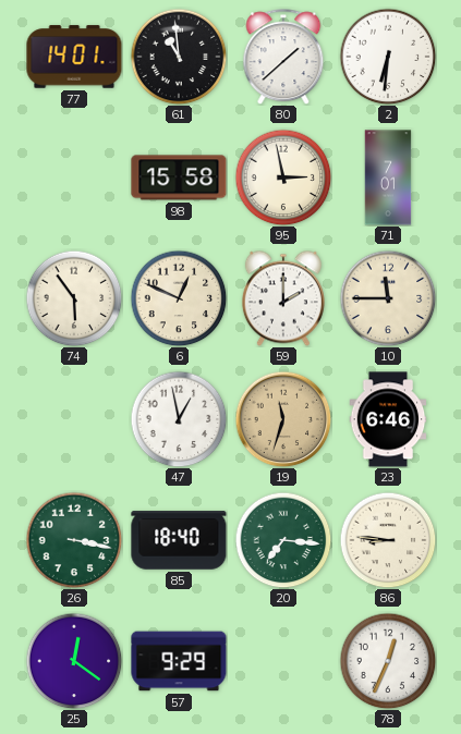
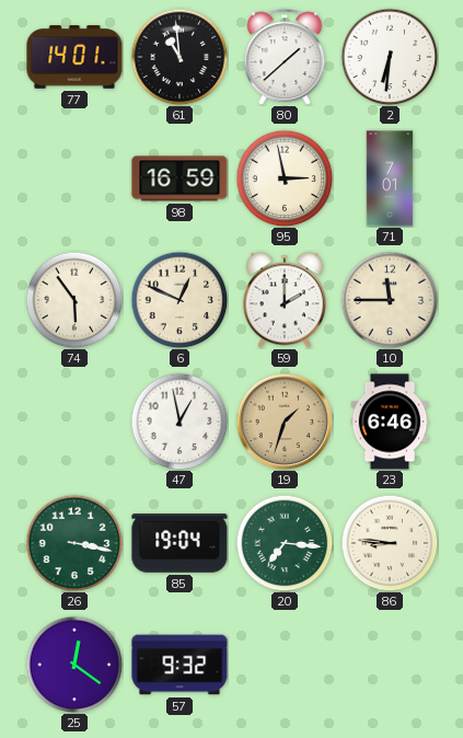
98: 15:58 -> 16:59 (180, 178)
19: 11:33 -> 1:33 (285, 422)
85: 18:40 -> 19:04 (180, 543)
57: 9:29 -> 9:32 (180, 665)
78: 12:34 -> none (388, 661)
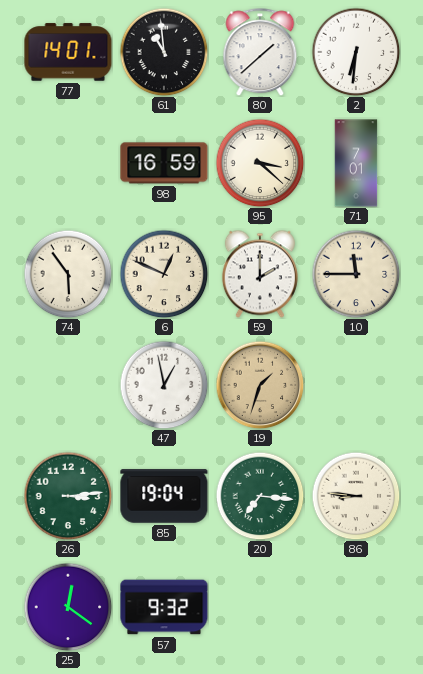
95: 2:58 -> 3:22 (260, 163)
23: 6:46 -> none (390, 422)
26: 3:17 -> 3:14 (68, 496)
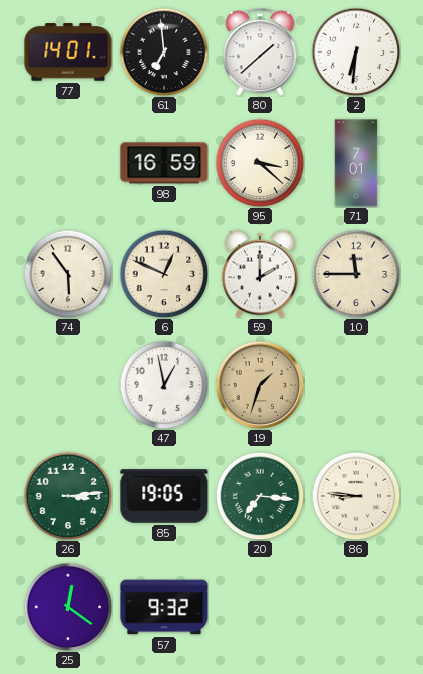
61: 10:59 -> 6:59 (164, 52)
85: 19:04 -> 19:05 (164, 496)
